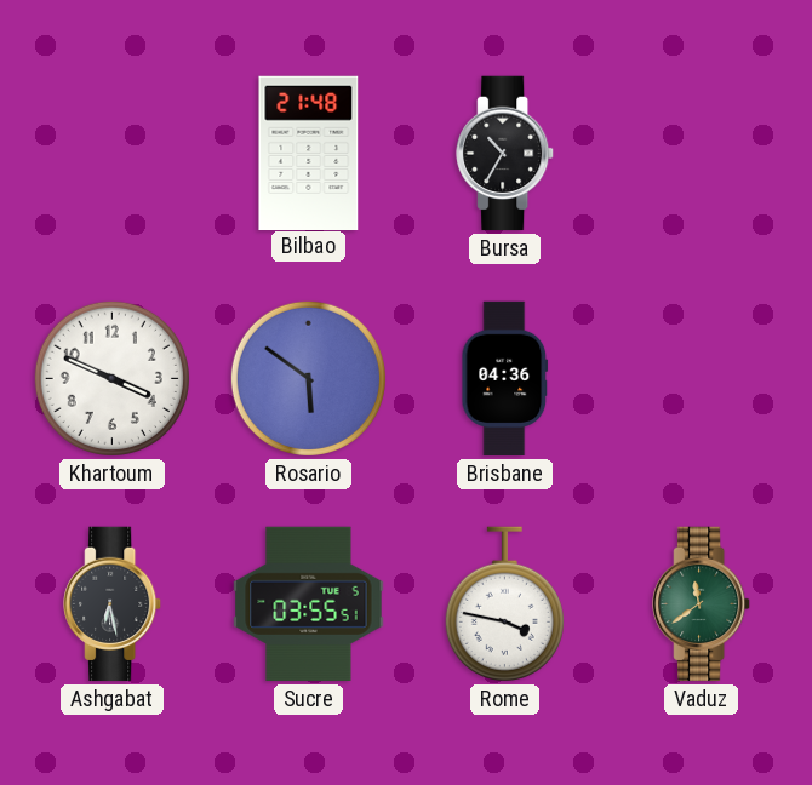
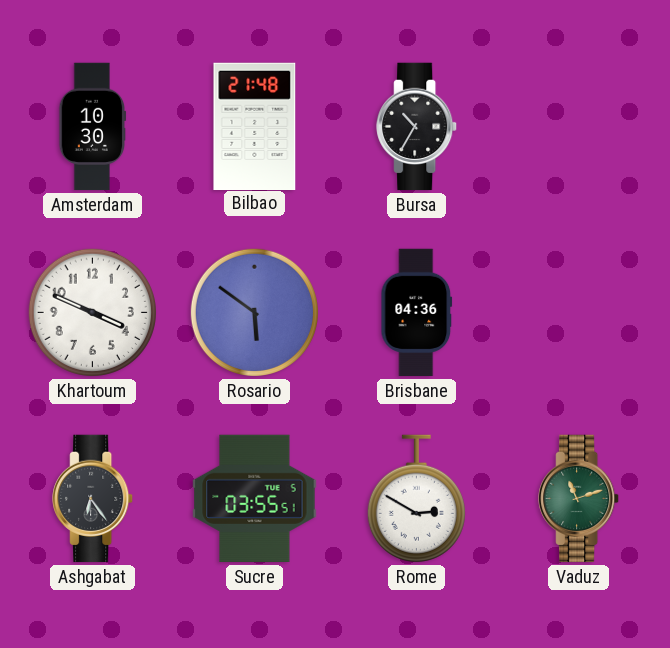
Amsterdam: none -> 10:30 (93, 127)
Ashgabat: 6:28 -> 6:24 (93, 499)
Rome: 3:47 -> 2:50 (416, 499)
Vaduz: 11:39 -> 11:12 (579, 499)
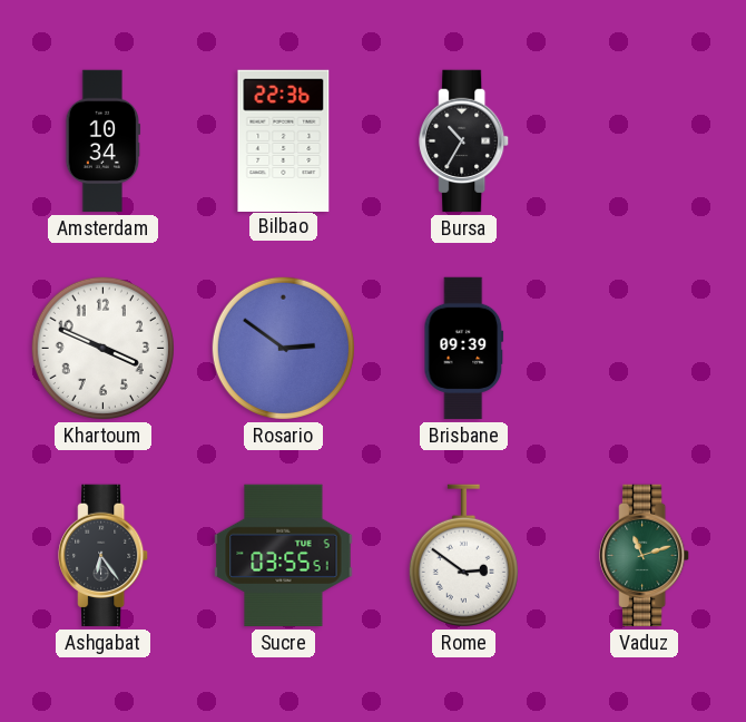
Amsterdam: 10:30 -> 10:34 (104, 142)
Bilbao: 21:48 -> 22:36 (284, 140)
Rosario: 5:51 -> 2:51 (283, 348)
Brisbane: 04:36 -> 09:39 (464, 349)
Rome: 2:50 -> 2:51 (463, 556)
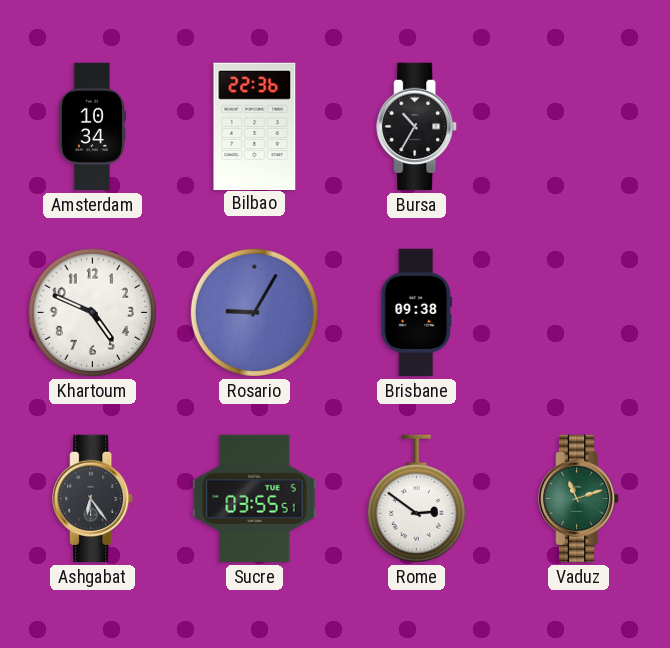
Khartoum: 3:49 -> 4:49 (92, 312)
Rosario: 2:51 -> 9:05 (254, 312)
Brisbane: 09:39 -> 09:38 (417, 313)
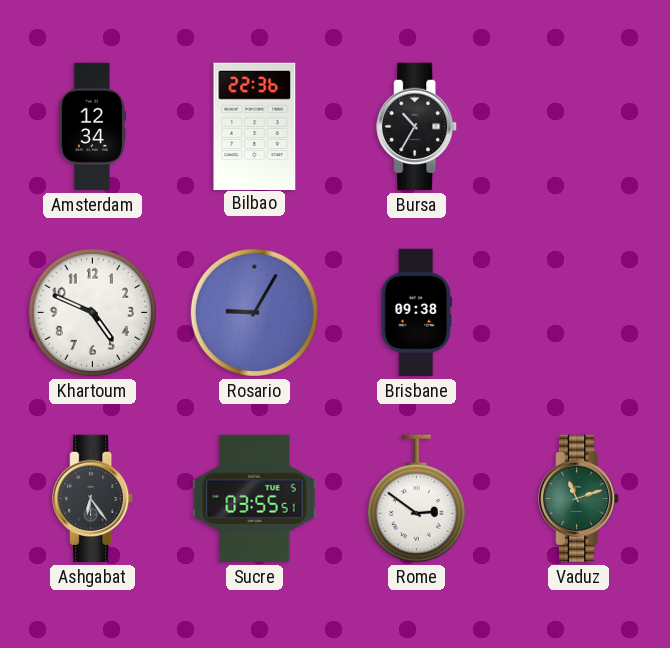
Amsterdam: 10:34 -> 12:34 (93, 127)
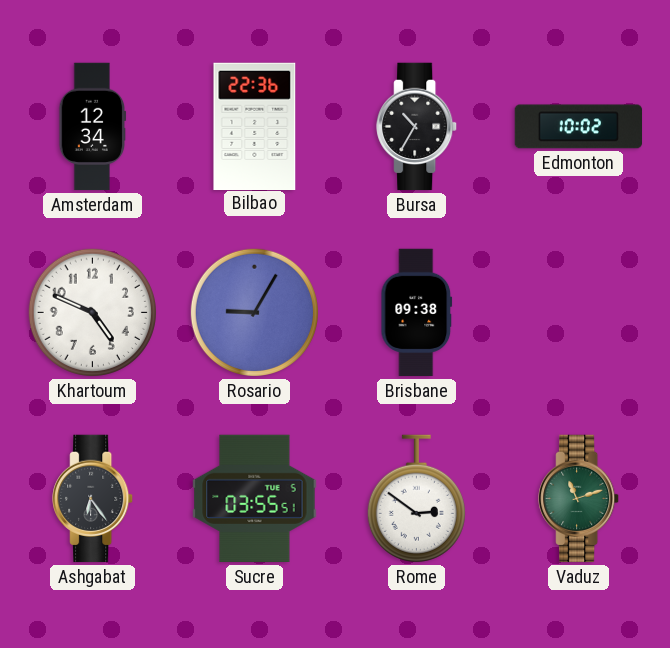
Edmonton: none -> 10:02 (579, 127)
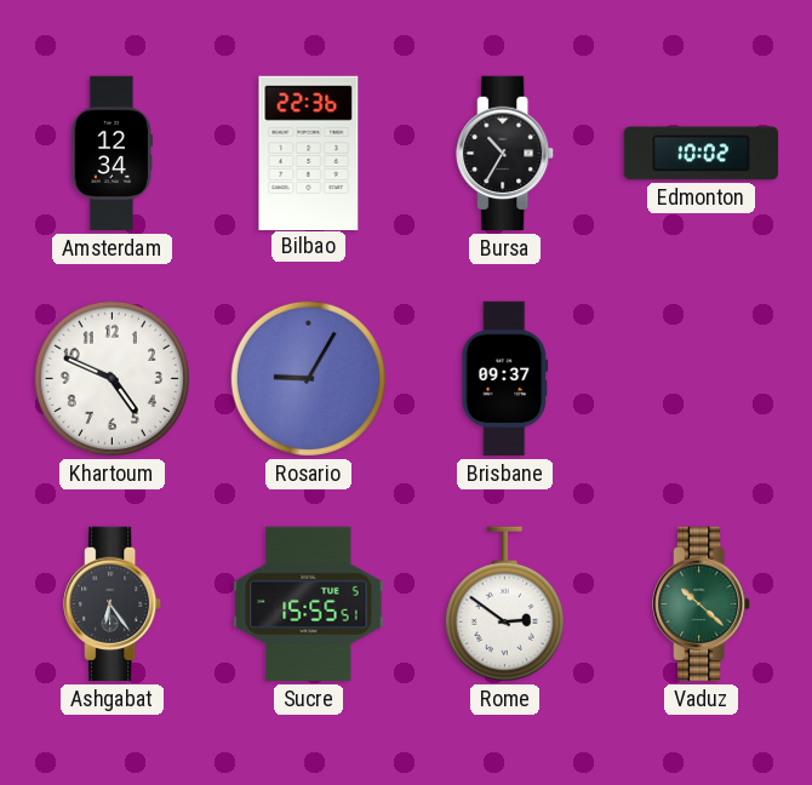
Brisbane: 09:38 -> 09:37 (505, 379)
Sucre: 03:55 -> 15:55 (309, 604)
Vaduz: 11:12 -> 10:22 (702, 604)
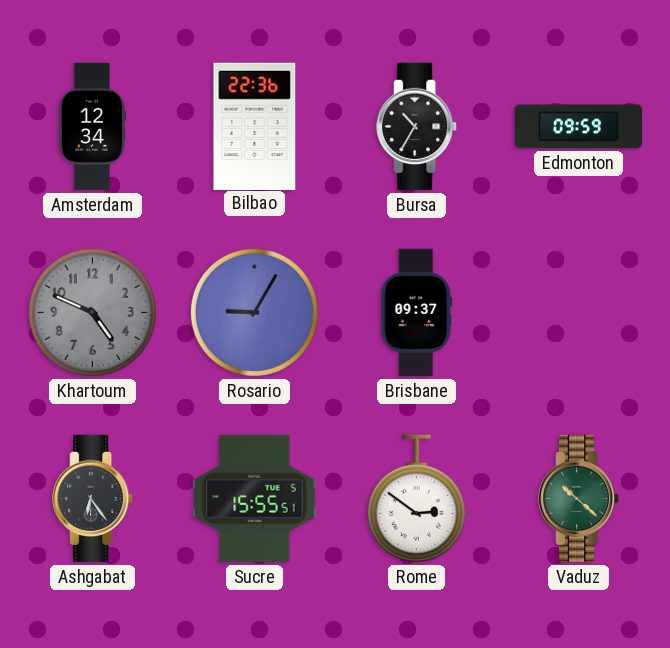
Edmonton: 10:02 -> 09:59 (579, 127)
Khartoum dial: white -> grey (92, 312)
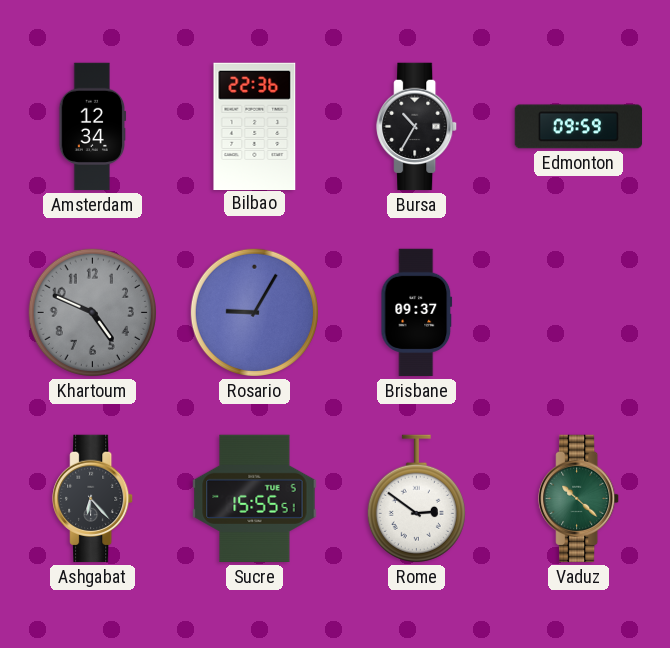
Ashgabat: 6:24 -> 6:23 (93, 499)
